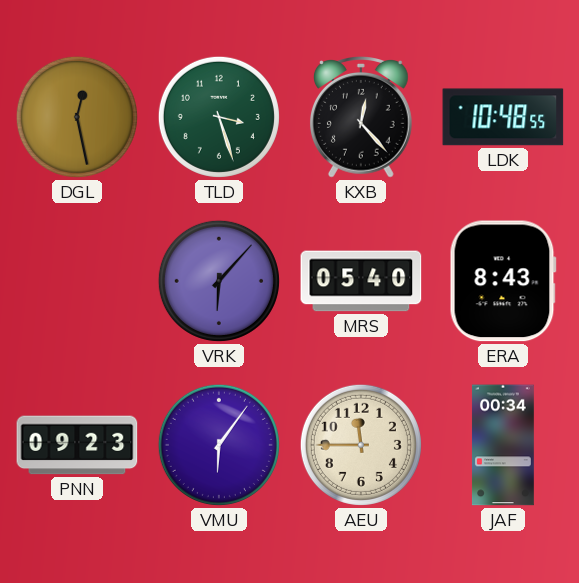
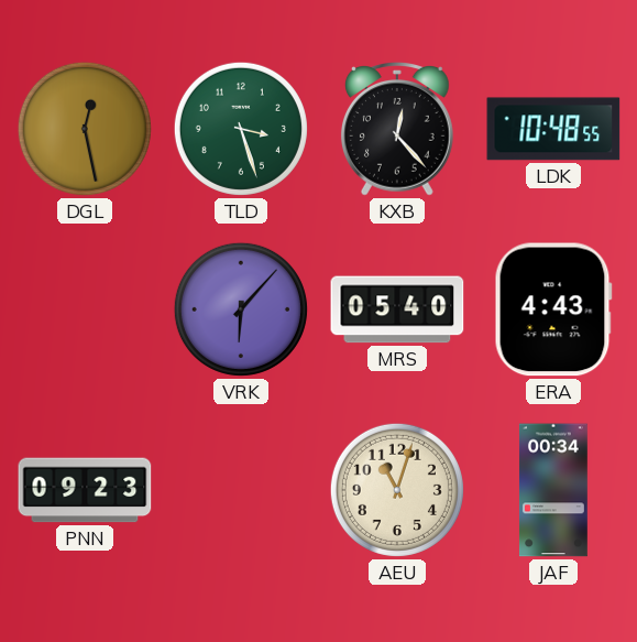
ERA: 8:43 -> 4:43 (553, 309)
VMU: 6:06 -> none (219, 445)
AEU: 11:45 -> 11:03 (397, 490)
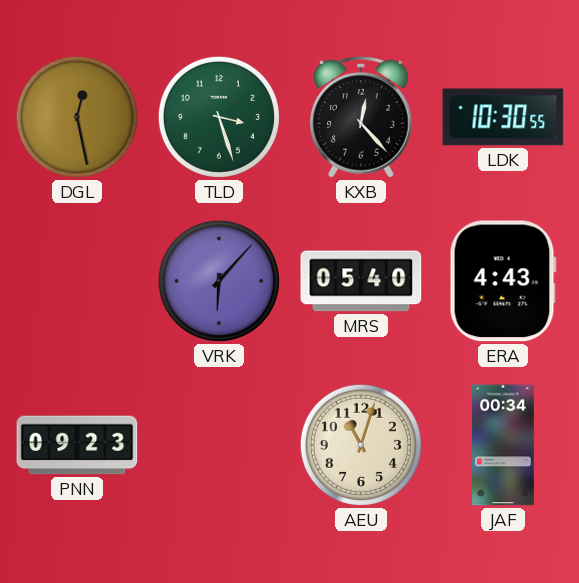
LDK: 10:48 -> 10:30 (503, 117)
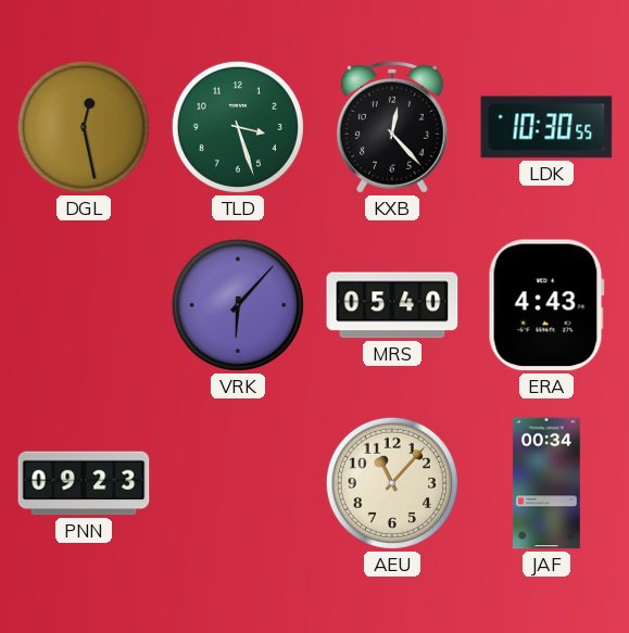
AEU: 11:03 -> 11:07 (392, 483)
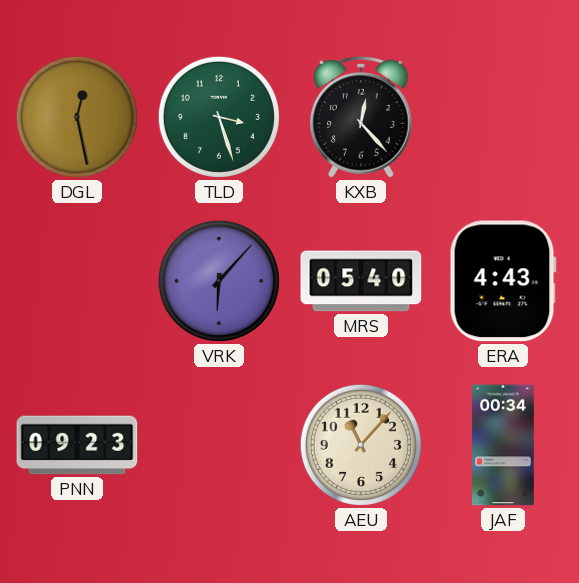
LDK: 10:30 -> none (546, 127)
